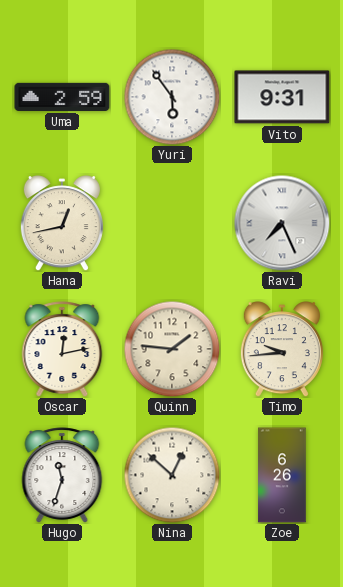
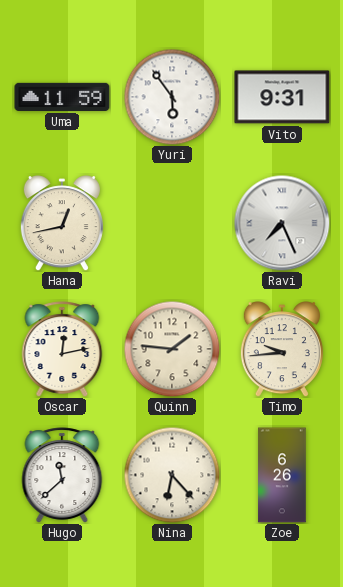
Uma: 2:59 -> 11:59 (62, 97)
Hugo: 11:33 -> 11:38 (62, 475)
Nina: 12:52 -> 6:23 (172, 475)
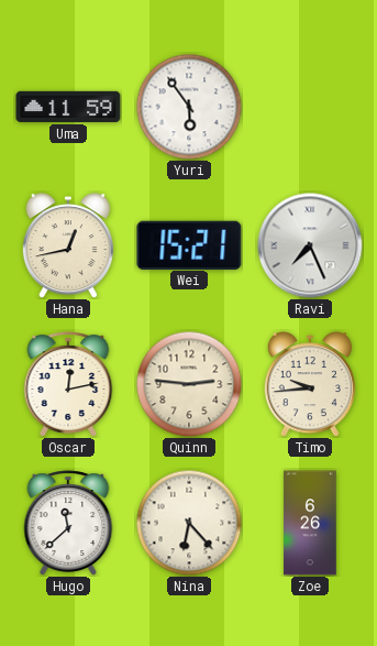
Vito: 9:31 -> none (282, 97)
Wei: none -> 15:21 (189, 244)
Quinn: 1:46 -> 2:46 (189, 384)
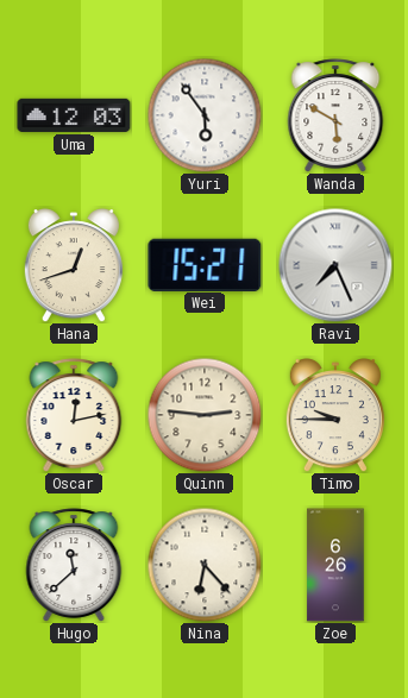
Uma: 11:59 -> 12:03 (74, 115)
Wanda: none -> 5:50 (335, 115)
Hana: 12:43 -> 12:42 (74, 265)
Timo: 9:44 -> 9:45 (335, 415)
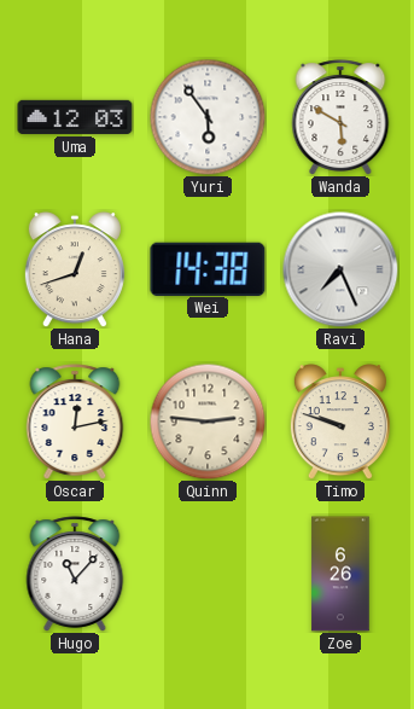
Wei: 15:21 -> 14:38 (208, 268)
Timo: 9:45 -> 9:48 (340, 422)
Hugo: 11:38 -> 11:07 (75, 574)
Nina: 6:23 -> none (205, 565)
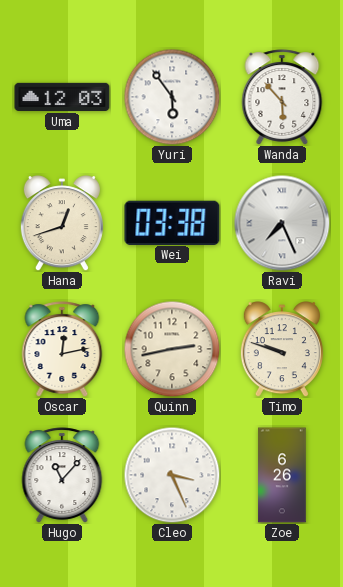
Wanda: 5:50 -> 5:53 (282, 97)
Wei: 14:38 -> 03:38 (172, 222)
Quinn: 2:46 -> 2:43 (172, 349)
Cleo: none -> 3:26 (172, 475)
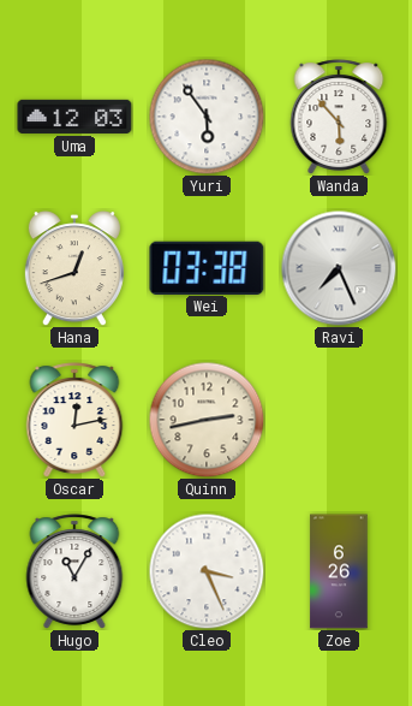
Timo: 9:48 -> none (282, 349)
Hugo: 11:07 -> 11:05 (74, 571)
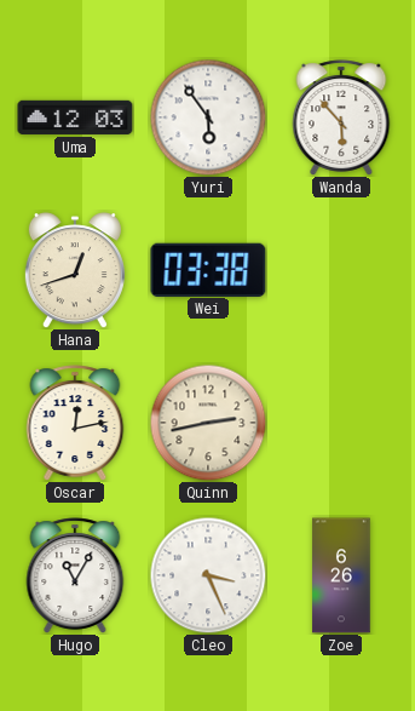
Ravi: 7:26 -> none (339, 268)
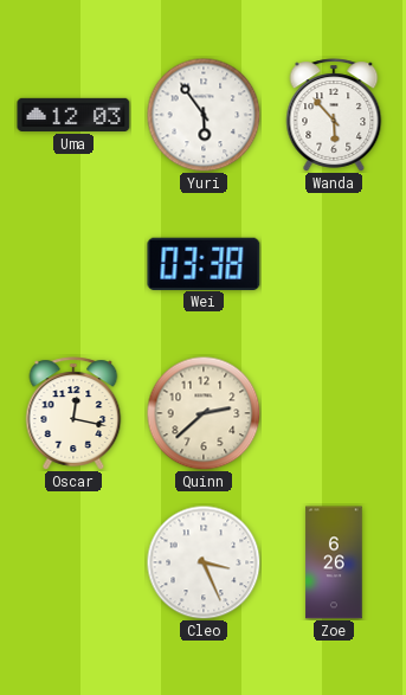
Hana: 12:42 -> none (75, 270)
Oscar: 12:13 -> 12:17 (73, 413)
Quinn: 2:43 -> 2:38 (204, 413)
Hugo: 11:05 -> none (75, 575)
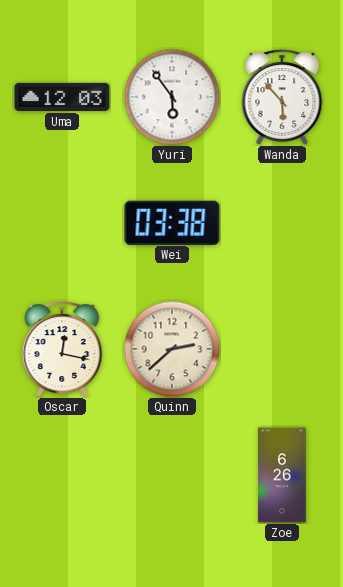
Cleo: 3:26 -> none (204, 562)
